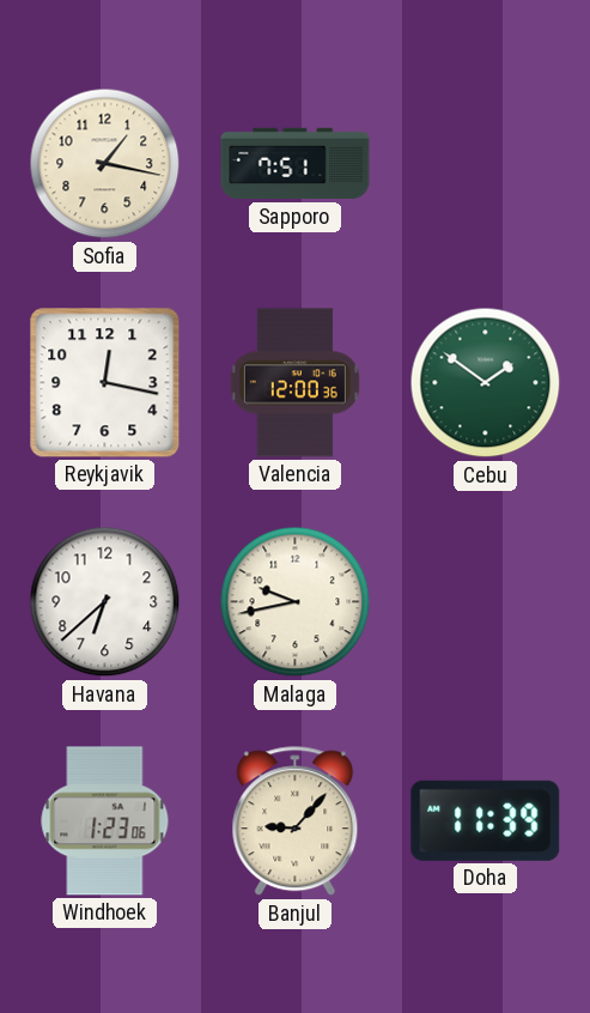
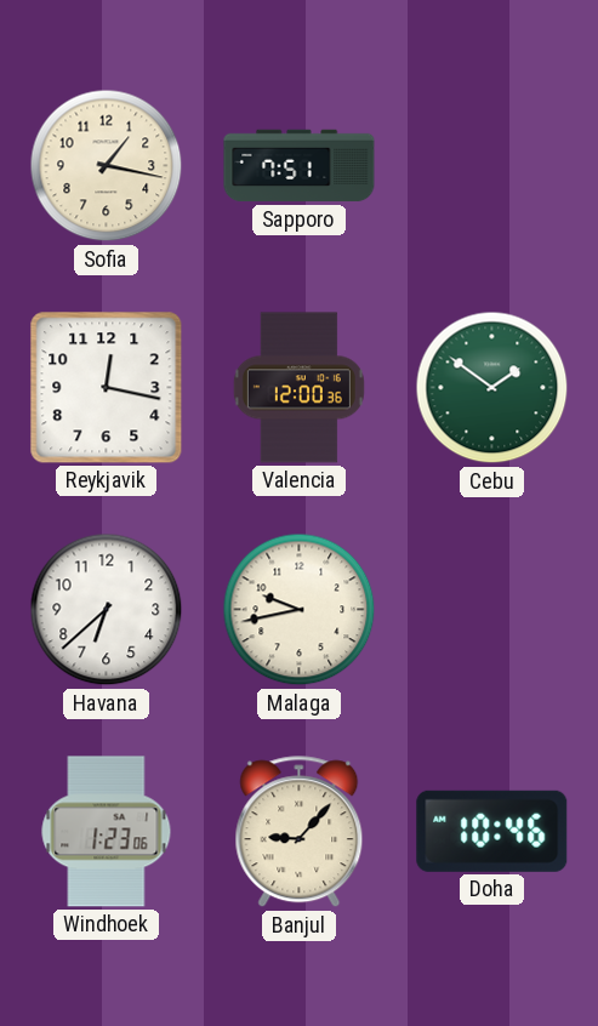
Doha: 11:39 -> 10:46 (492, 831)
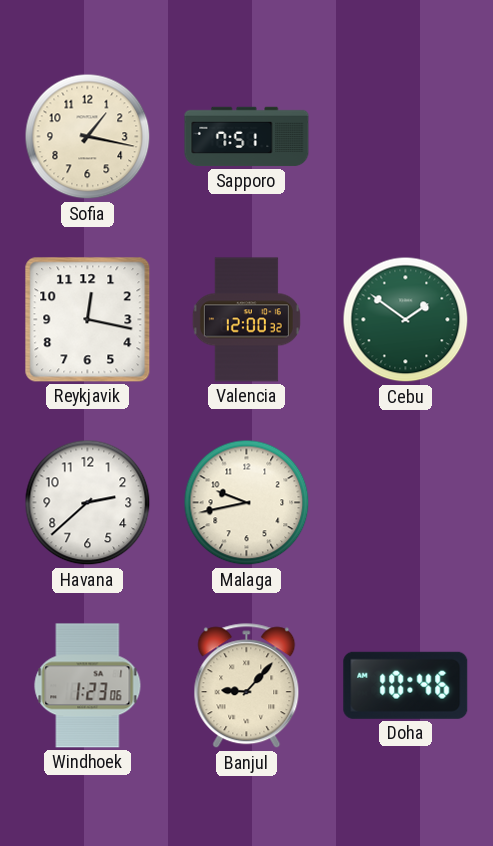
Valencia: 12:00:36 -> 12:00:32 (246, 320)
Havana: 6:38 -> 2:38 (88, 503)
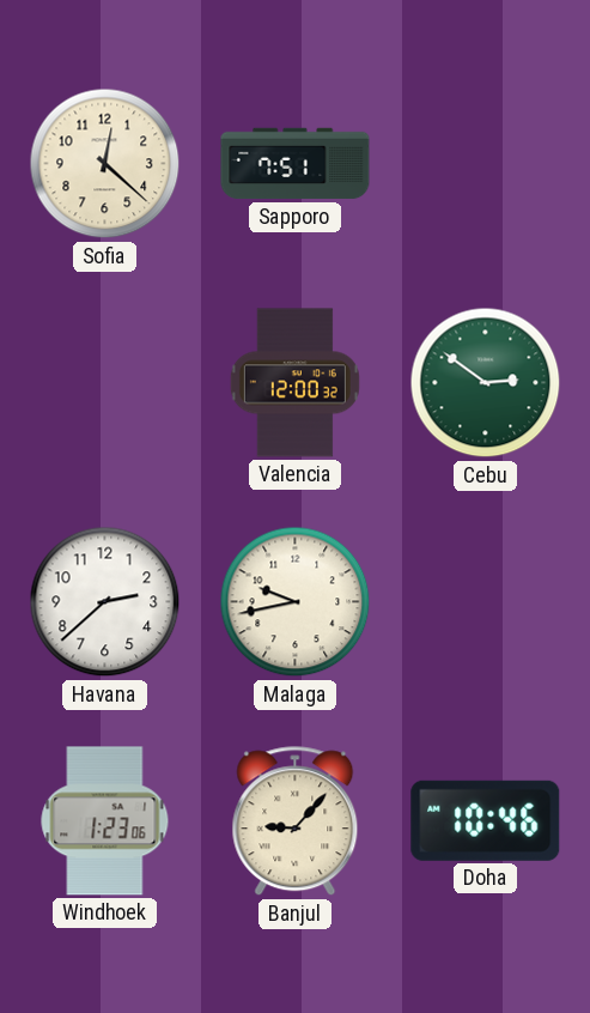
Sofia: 1:17 -> 12:22 (105, 164)
Reykjavik: 12:17 -> none (88, 320)
Cebu: 1:51 -> 2:51 (486, 383)
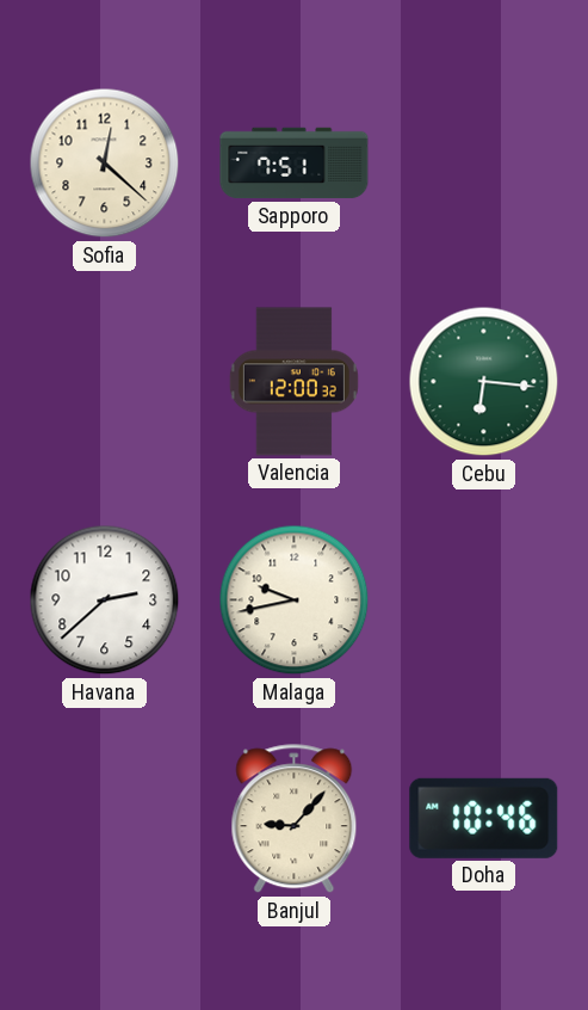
Cebu: 2:51 -> 6:16 (484, 382)
Windhoek: 1:23 -> none (105, 821)
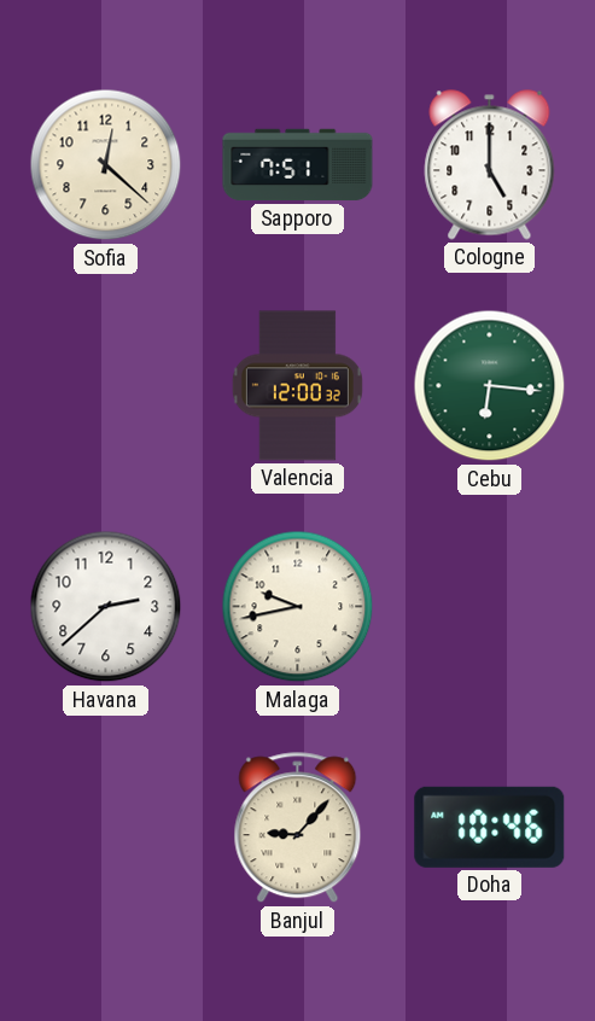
Cologne: none -> 5:00 (490, 165)
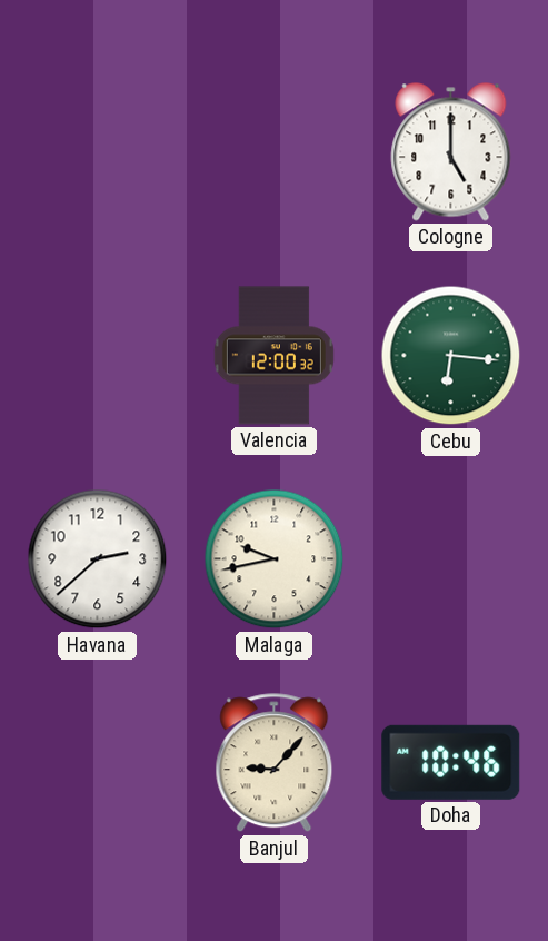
Sofia: 12:22 -> none (106, 165)
Sapporo: 7:51 -> none (298, 165)
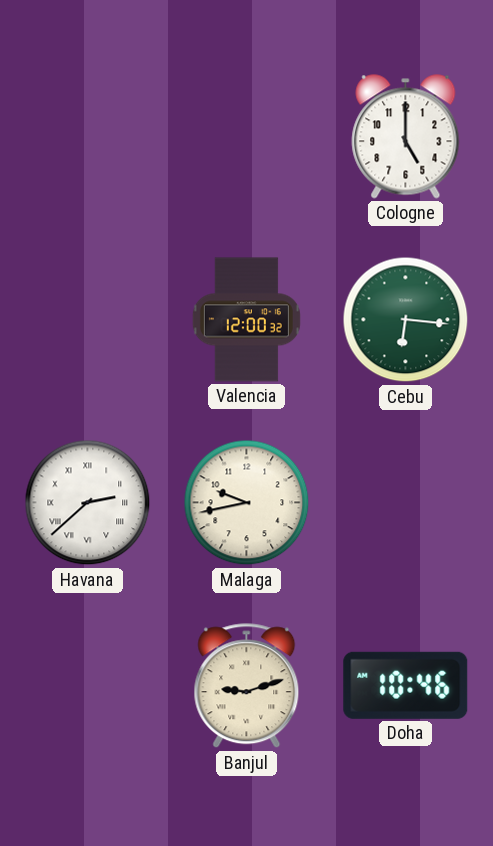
Havana numerals: Arabic -> Roman (88, 503)
Banjul: 9:07 -> 9:12 (247, 686)
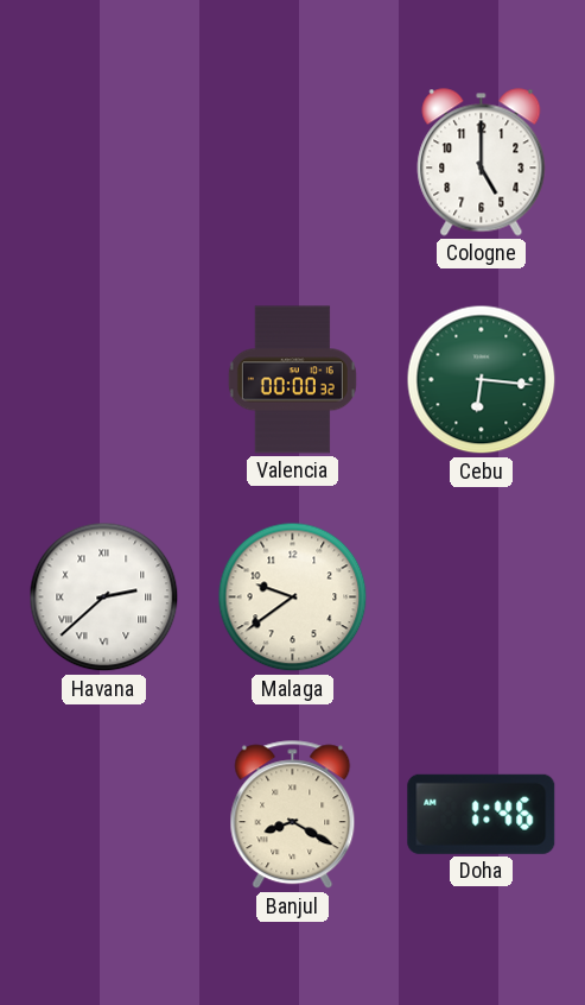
Valencia: 12:00 -> 00:00 (292, 380)
Malaga: 9:43 -> 9:39 (293, 598)
Banjul: 9:12 -> 8:20 (293, 815)
Doha: 10:46 -> 1:46 (482, 814)
